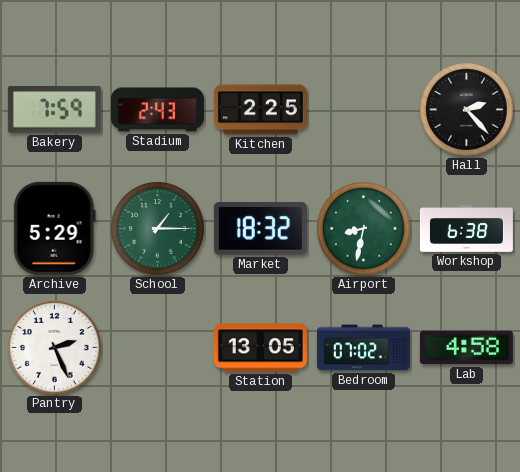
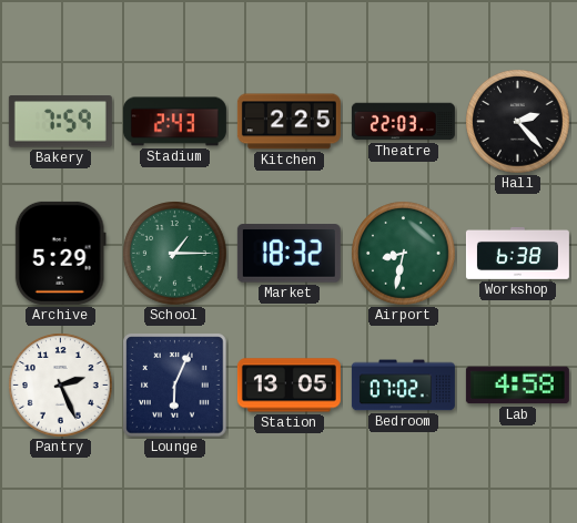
Theatre: none -> 22:03 (403, 122)
Lounge: none -> 6:04 (175, 386)
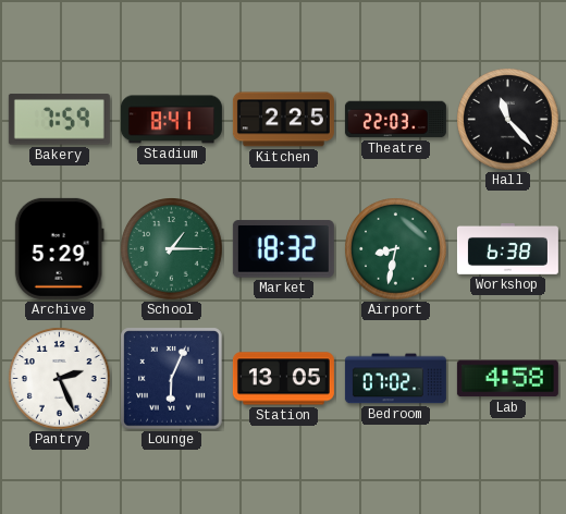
Stadium: 2:43 -> 8:41 (171, 120)
Hall: 2:23 -> 11:23 (508, 120)
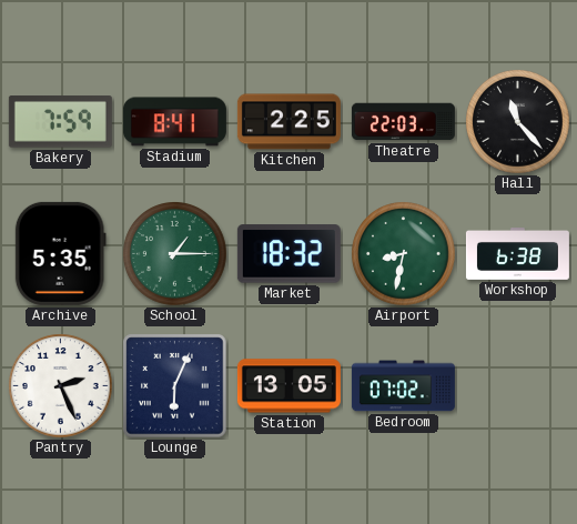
Archive: 5:29 -> 5:35 (60, 253)
Lab: 4:58 -> none (507, 379)
